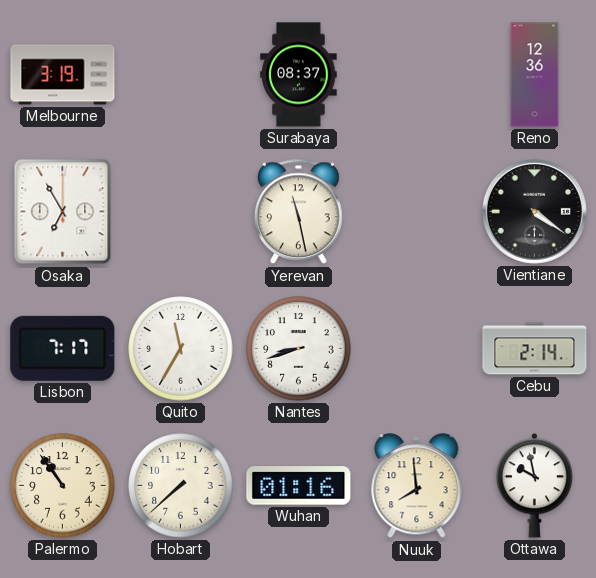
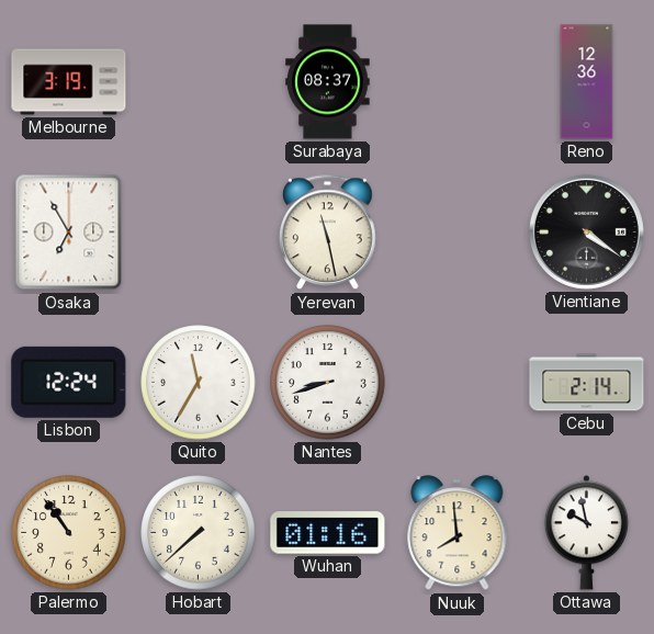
Lisbon: 7:17 -> 12:24 (69, 382)
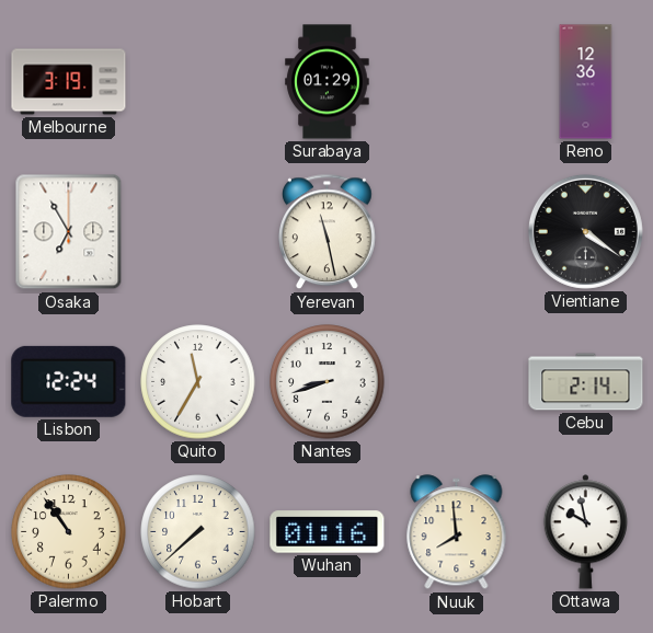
Surabaya: 08:37 -> 01:29 (328, 82)
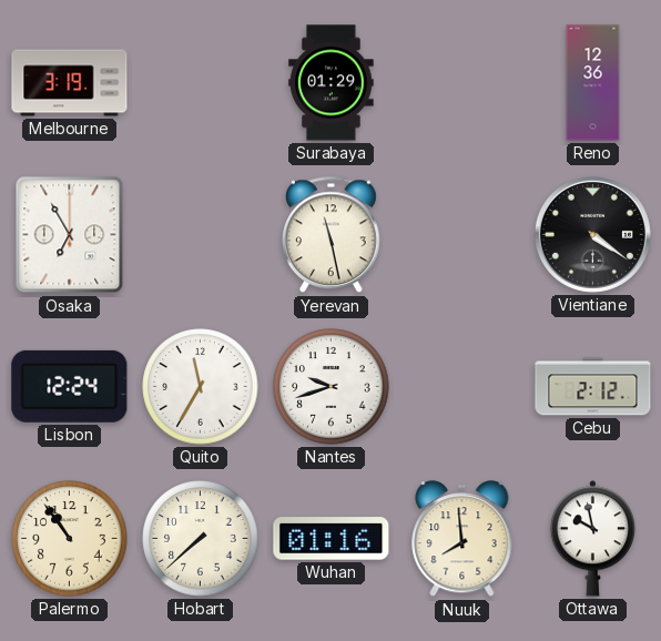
Nantes: 8:42 -> 9:42 (332, 387)
Cebu: 2:14 -> 2:12 (593, 387)
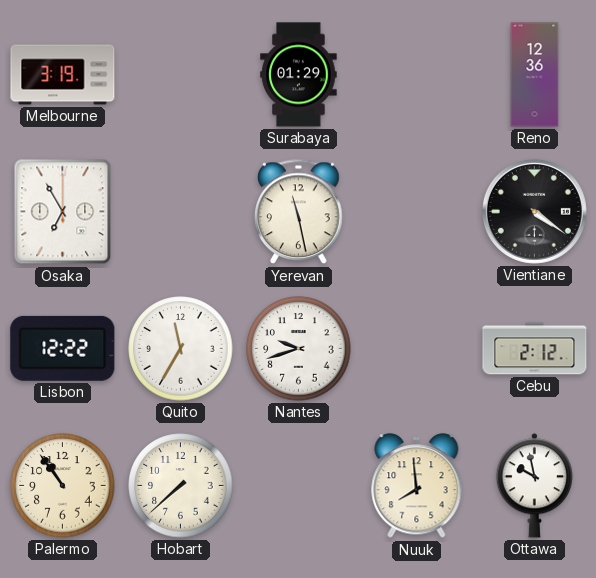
Lisbon: 12:24 -> 12:22 (63, 348)
Wuhan: 01:16 -> none (332, 539)
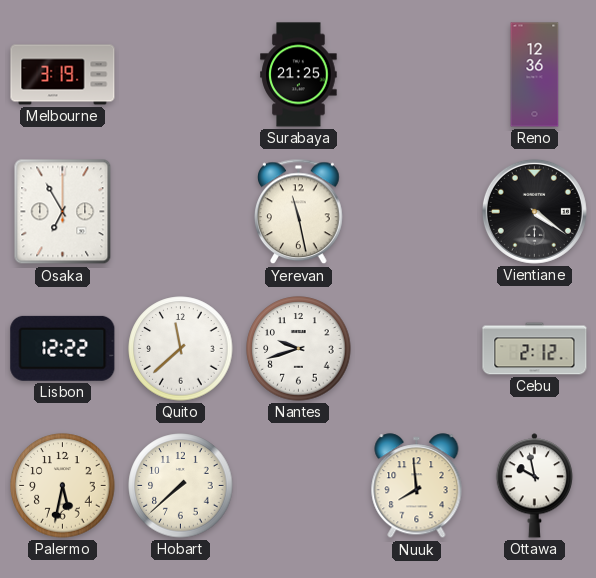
Surabaya: 01:29 -> 21:25 (299, 75)
Quito: 11:35 -> 11:38 (181, 349)
Palermo: 10:54 -> 5:32 (63, 486)
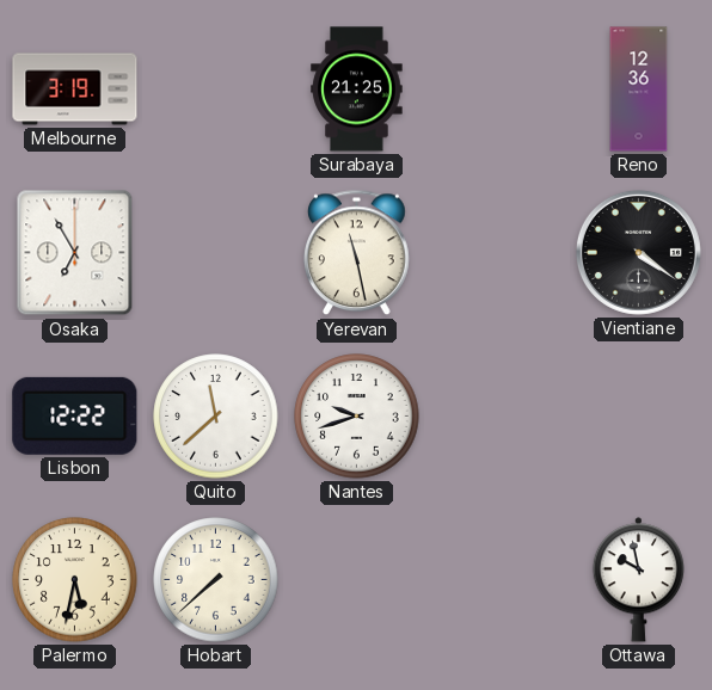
Cebu: 2:12 -> none (535, 349)
Nuuk: 7:59 -> none (417, 486)
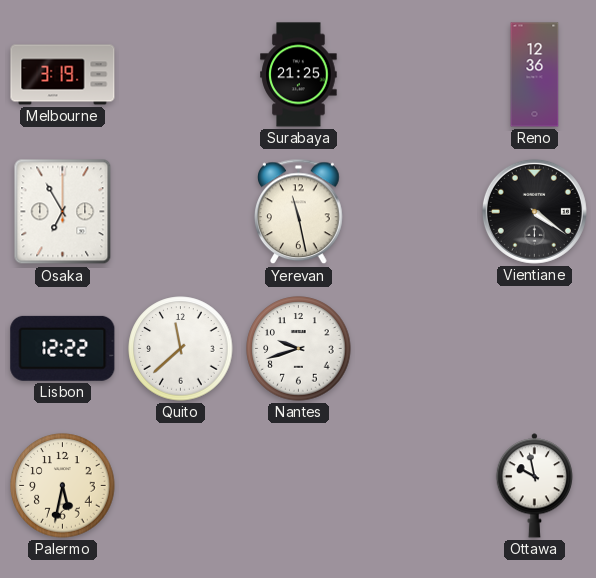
Hobart: 7:38 -> none (216, 580)
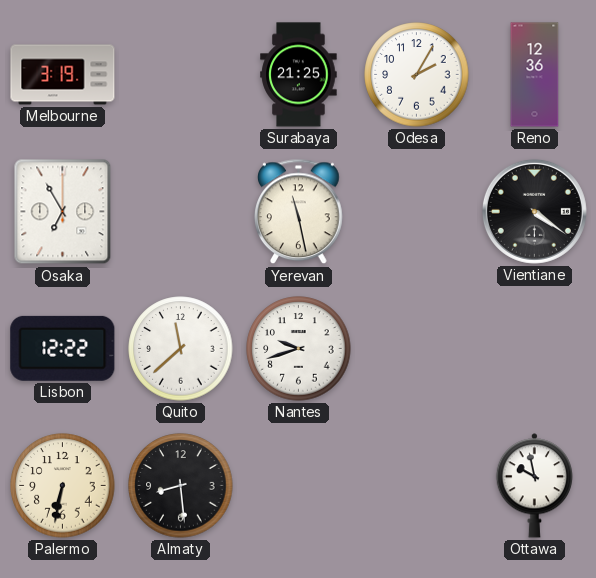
Odesa: none -> 2:05 (417, 75)
Palermo: 5:32 -> 6:32 (63, 486)
Almaty: none -> 8:29 (181, 486)
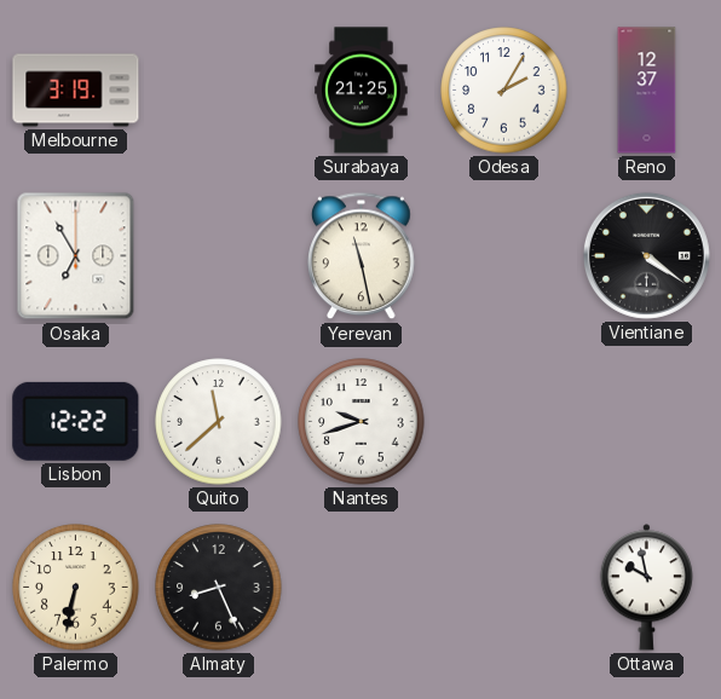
Reno: 12:36 -> 12:37 (647, 91)
Almaty: 8:29 -> 8:26 (219, 588)
